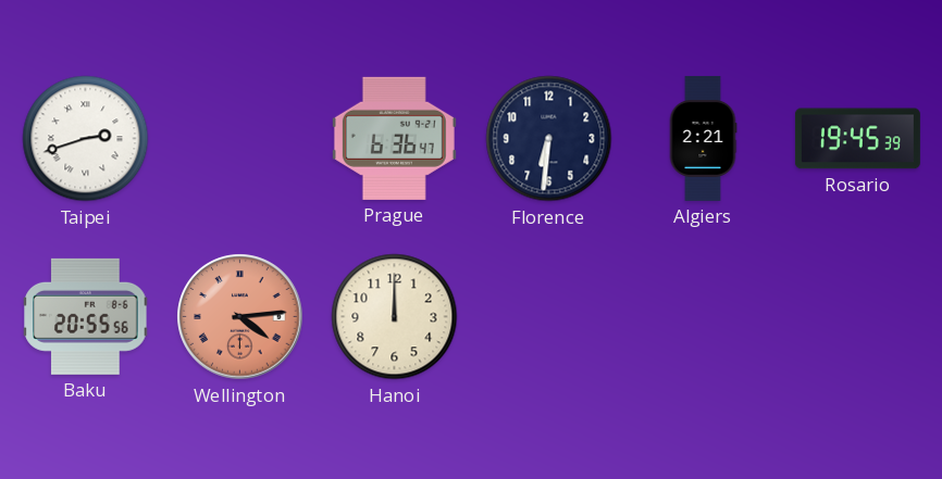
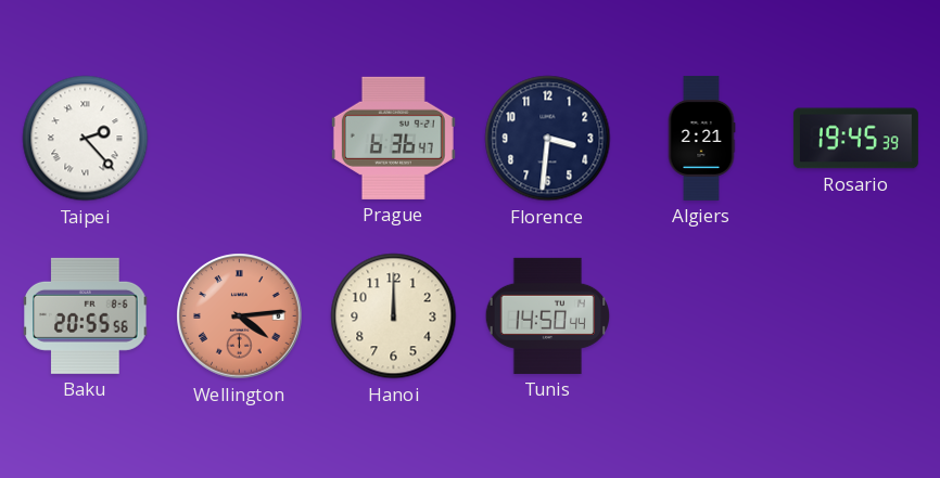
Taipei: 2:42 -> 2:23 (86, 139)
Florence: 6:31 -> 3:31 (548, 139)
Tunis: none -> 14:50 (548, 315)
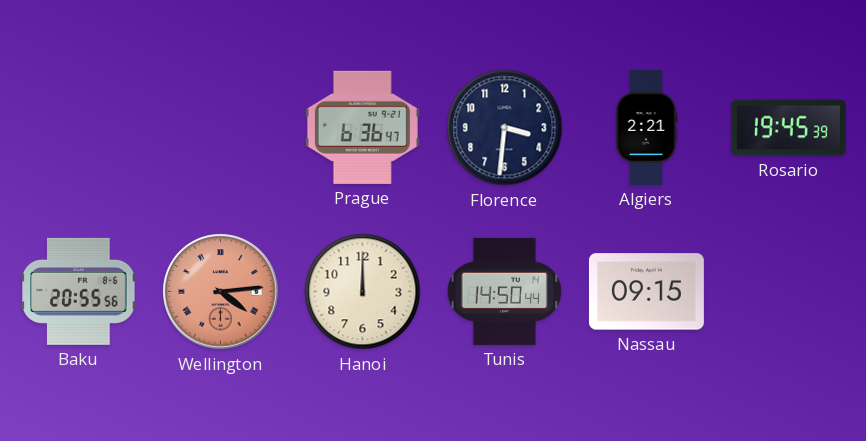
Taipei: 2:23 -> none (86, 139)
Nassau: none -> 09:15 (646, 292)
